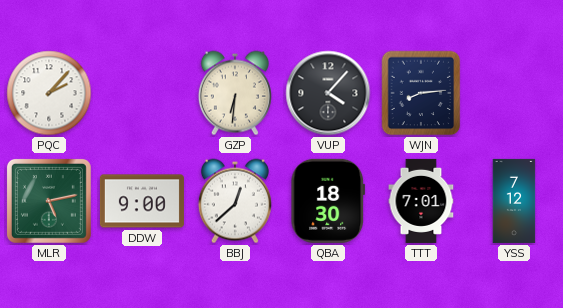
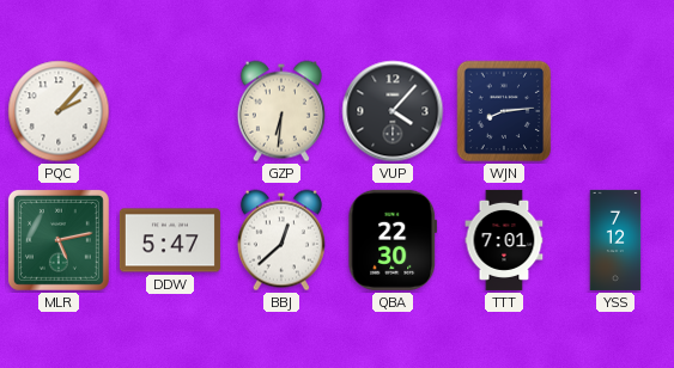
DDW: 9:00 -> 5:47 (170, 240)
QBA: 18:30 -> 22:30 (393, 240)
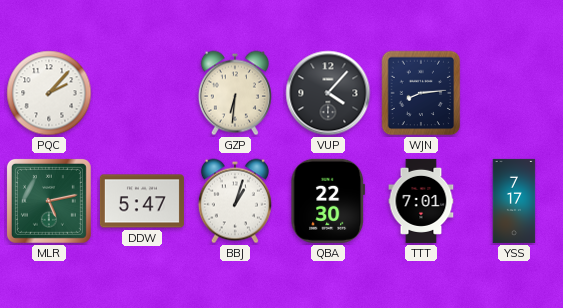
BBJ: 12:38 -> 1:03 (235, 201)
YSS: 7:12 -> 7:17 (514, 201)
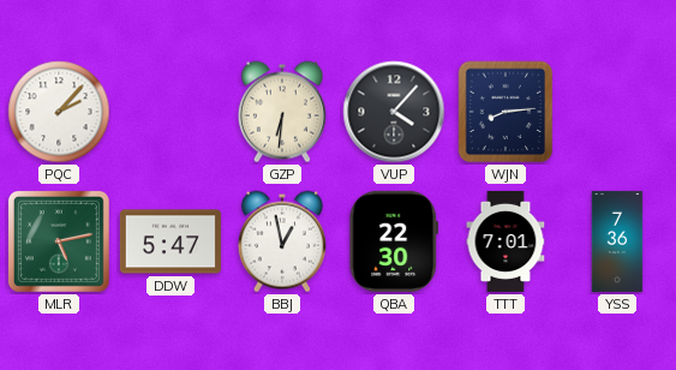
BBJ: 1:03 -> 12:58 (282, 241)
YSS: 7:17 -> 7:36 (617, 241)
